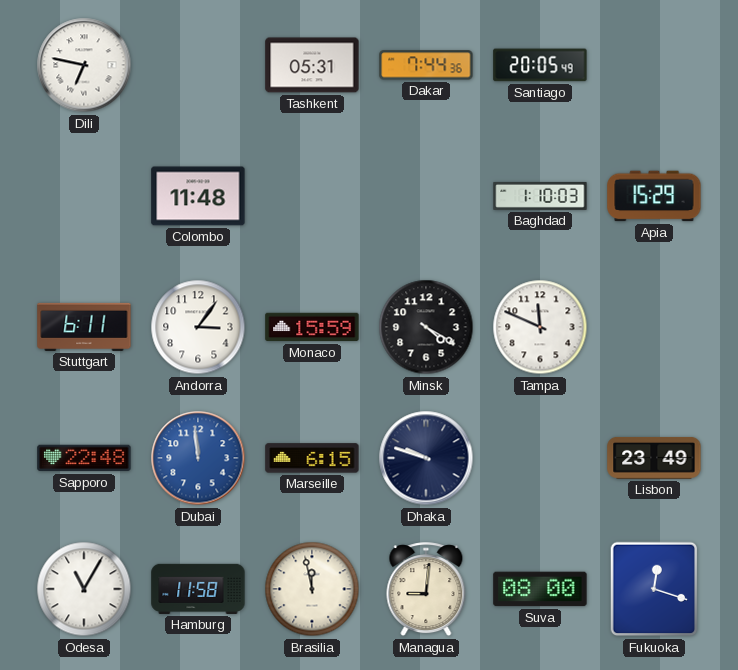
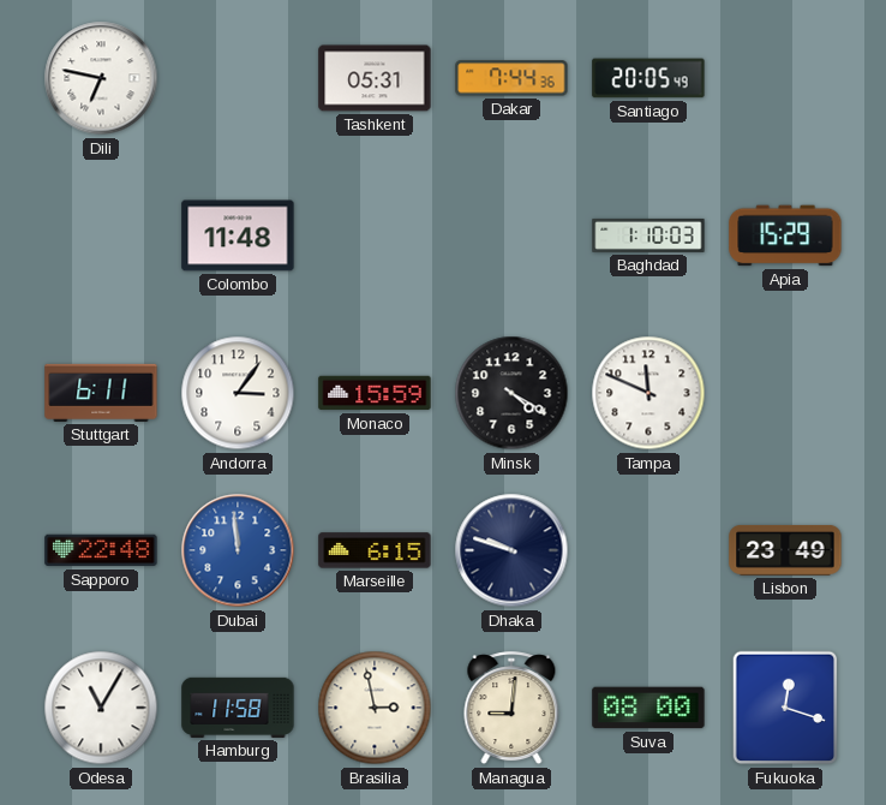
Brasilia: 11:58 -> 2:58 (375, 708)
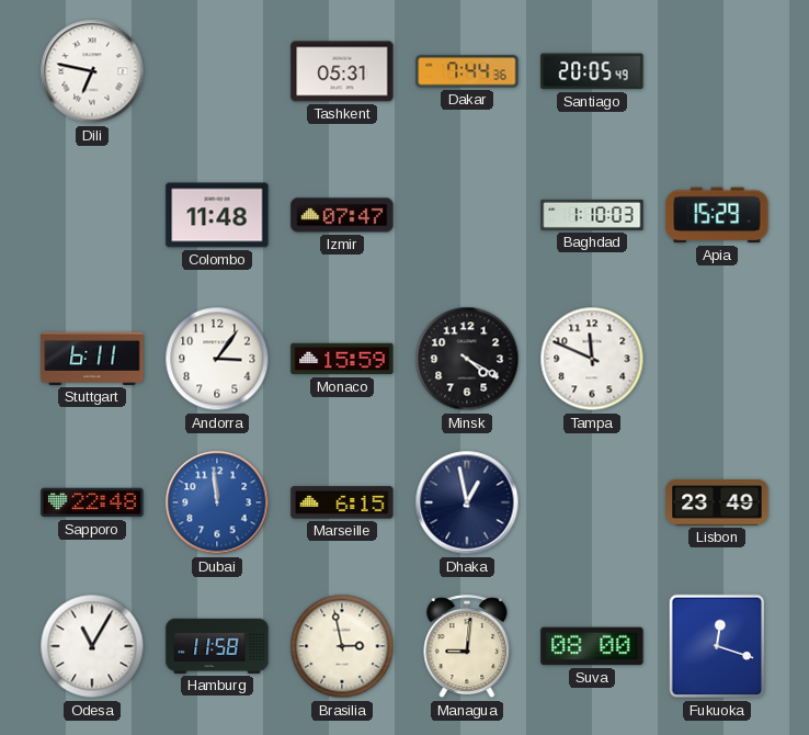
Izmir: none -> 07:47 (342, 215)
Dhaka: 9:48 -> 12:58 (467, 502)
